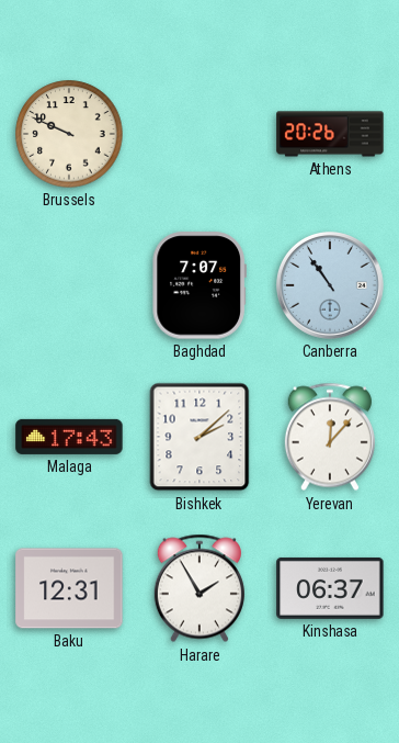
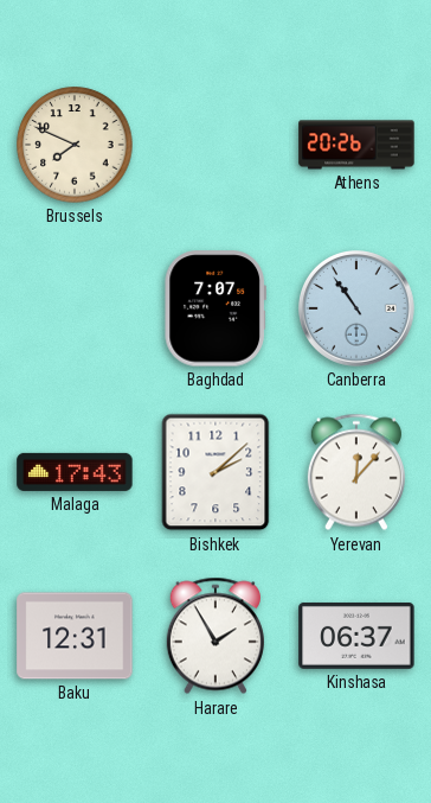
Brussels: 9:49 -> 7:49 (75, 145)
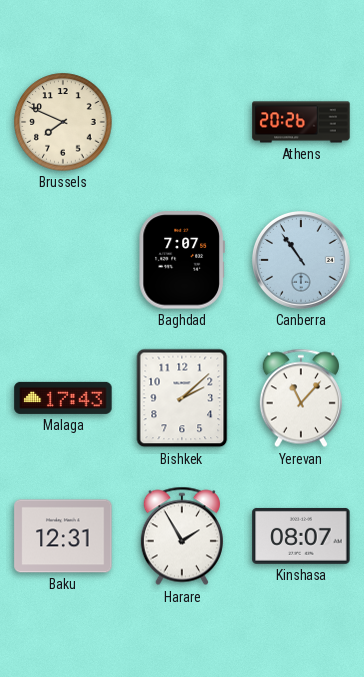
Yerevan: 12:07 -> 11:07 (301, 398)
Kinshasa: 06:37 -> 08:07 (301, 536)
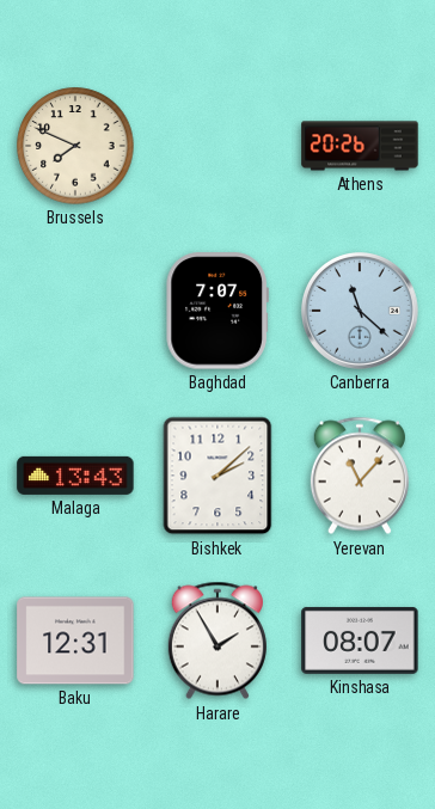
Canberra: 10:54 -> 11:22 (361, 312)
Malaga: 17:43 -> 13:43 (75, 476)
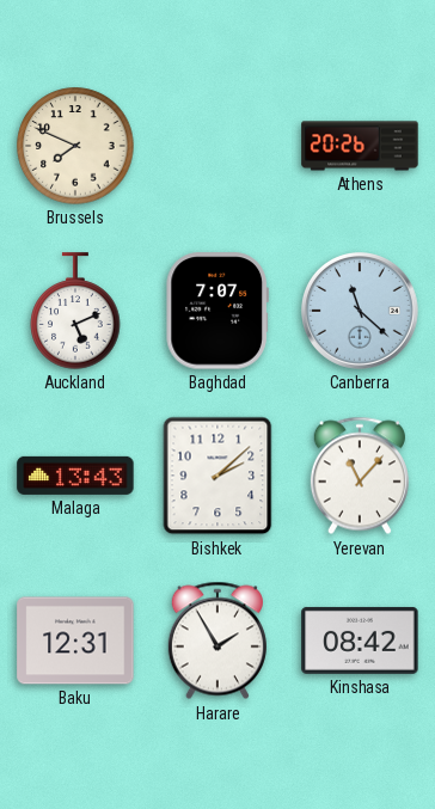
Auckland: none -> 5:11 (75, 311)
Kinshasa: 08:07 -> 08:42 (360, 641)
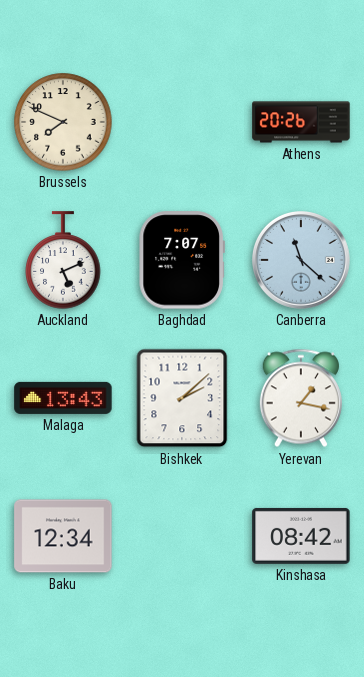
Yerevan: 11:07 -> 1:17 (301, 398)
Baku: 12:31 -> 12:34 (63, 536)
Harare: 1:55 -> none (217, 641)
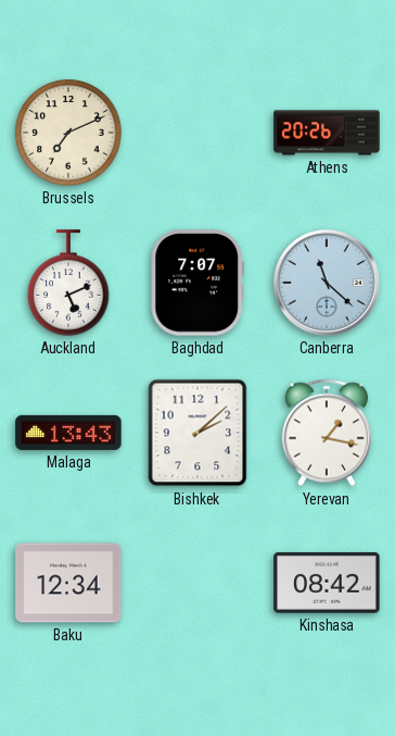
Brussels: 7:49 -> 7:11 (68, 133)
